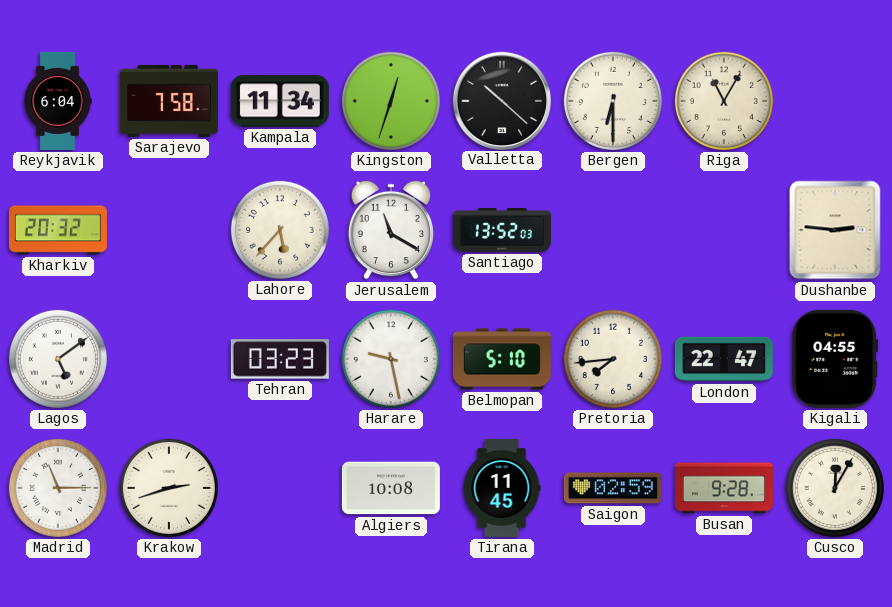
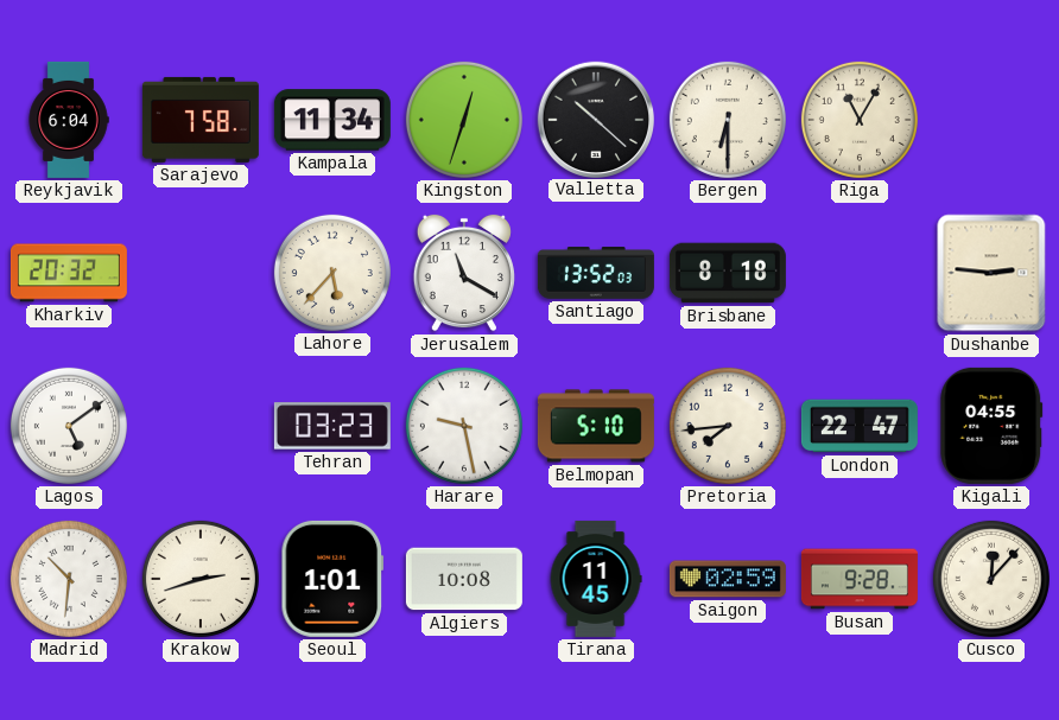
Brisbane: none -> 8:18 (728, 273)
Madrid: 11:15 -> 10:31 (69, 579)
Seoul: none -> 1:01 (332, 579)
Cusco: 12:05 -> 12:07 (991, 579)
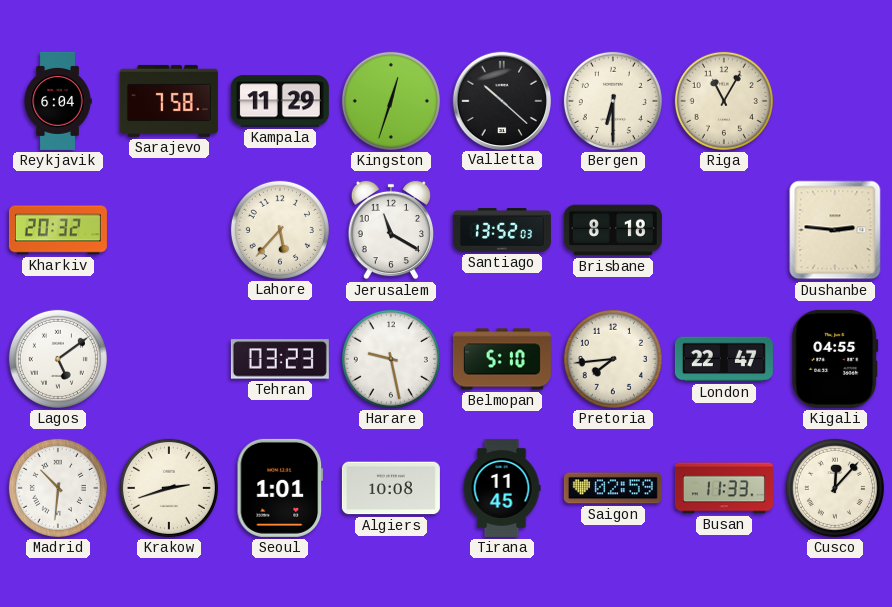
Kampala: 11:34 -> 11:29 (280, 101)
Busan: 9:28 -> 11:33 (724, 488)
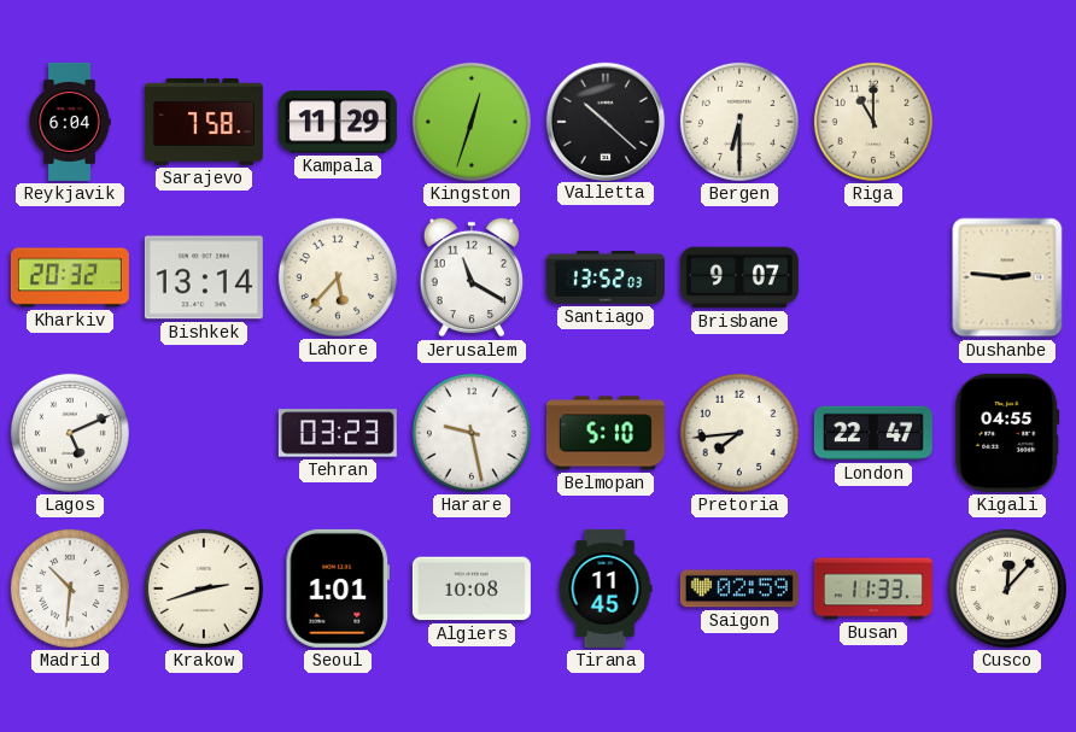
Riga: 11:05 -> 11:00 (873, 122)
Bishkek: none -> 13:14 (204, 277)
Brisbane: 8:18 -> 9:07 (739, 277)
Lagos: 5:09 -> 5:11 (70, 433)
